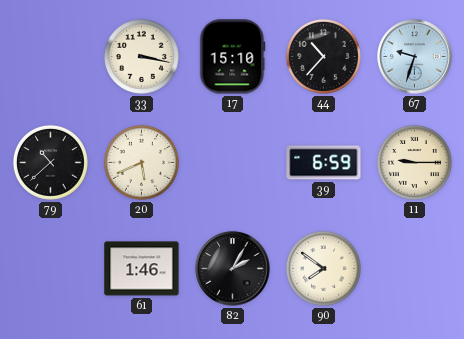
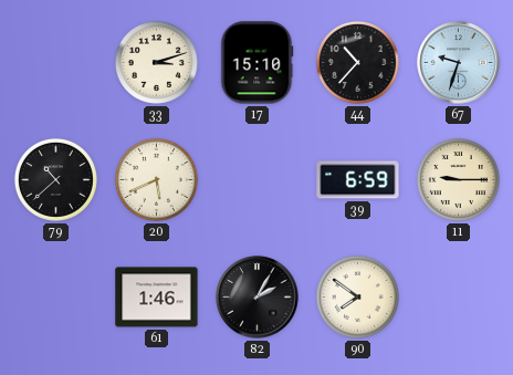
33: 3:17 -> 3:12 (156, 62)
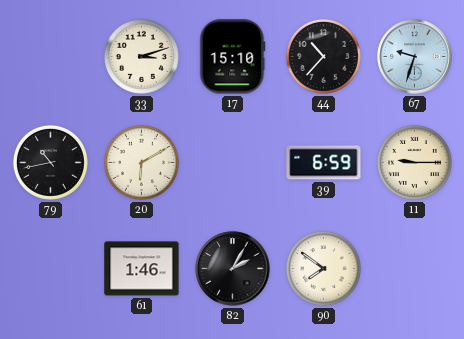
79: 10:38 -> 10:43 (50, 162)
20: 5:41 -> 6:10 (141, 162)
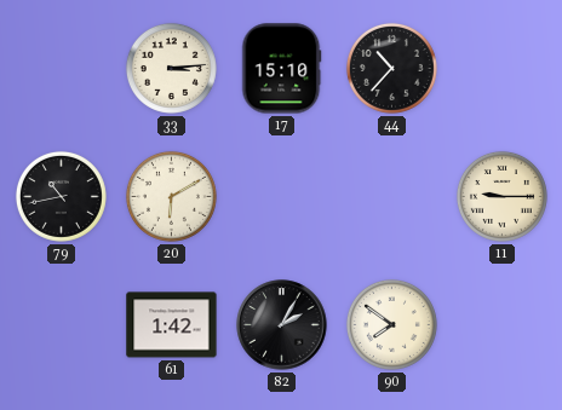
33: 3:12 -> 3:14 (171, 68)
67: 9:33 -> none (415, 57)
39: 6:59 -> none (324, 163)
61: 1:46 -> 1:42 (172, 325)
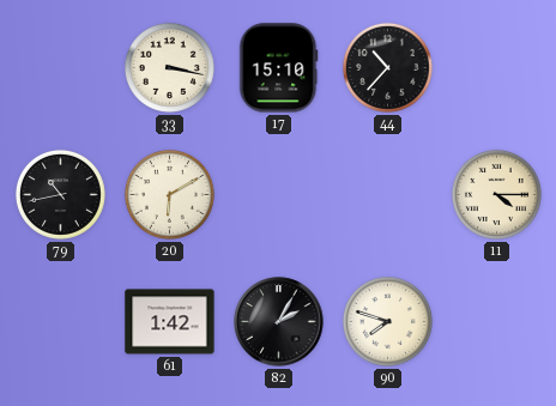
33: 3:14 -> 3:17 (169, 67)
11: 9:15 -> 4:15 (496, 194)
90: 7:51 -> 7:48 (387, 321)
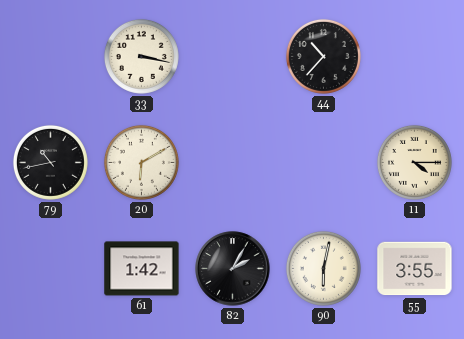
17: 15:10 -> none (279, 68)
90: 7:48 -> 6:02 (323, 268)
55: none -> 3:55 (415, 269)
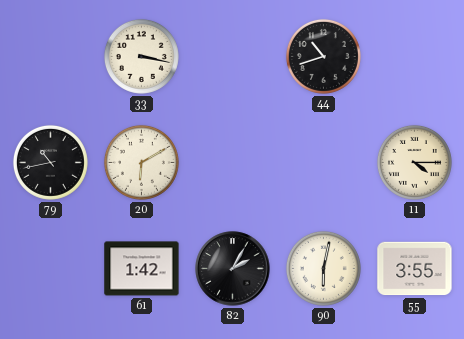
44: 10:37 -> 10:42 (323, 56)
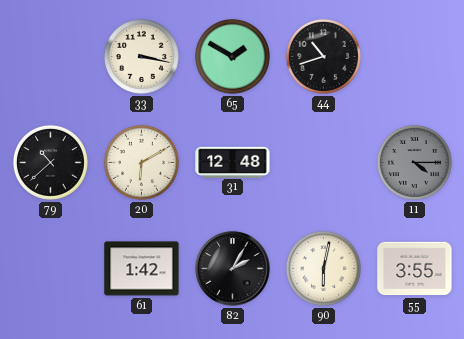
65: none -> 1:50 (232, 56)
79: 10:43 -> 10:38 (50, 162)
31: none -> 12:48 (233, 162)
11 dial: cream -> grey (414, 162)
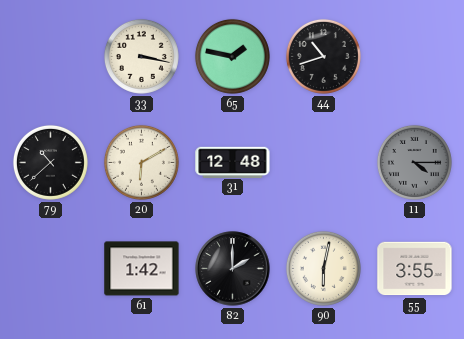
65: 1:50 -> 1:47 (232, 56)
82: 2:05 -> 2:00 (233, 269)
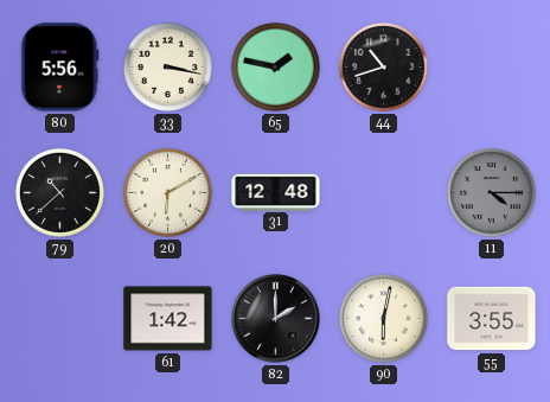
80: none -> 5:56 (60, 68)
